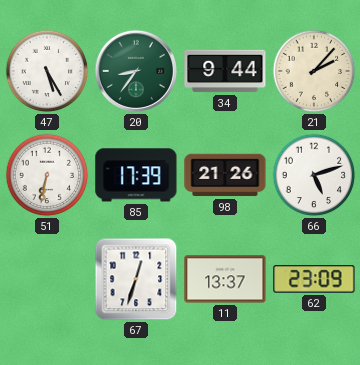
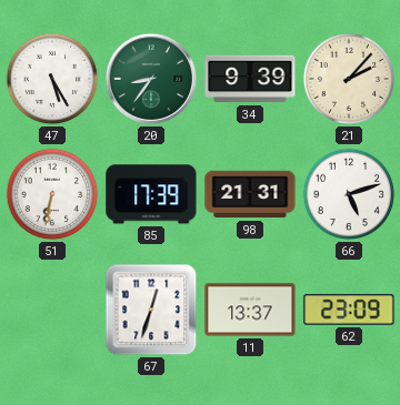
34: 9:44 -> 9:39 (250, 79)
98: 21:26 -> 21:31 (250, 194)
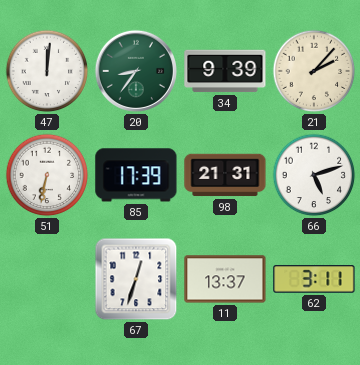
47: 5:25 -> 12:01 (47, 71)
62: 23:09 -> 3:11 (314, 279)
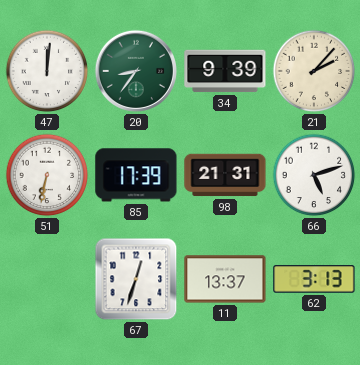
62: 3:11 -> 3:13 (314, 279)
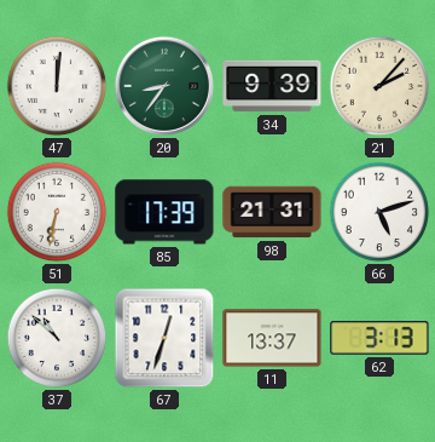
37: none -> 10:52 (57, 338)
